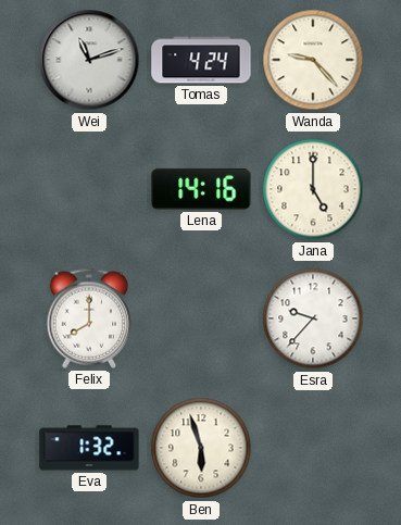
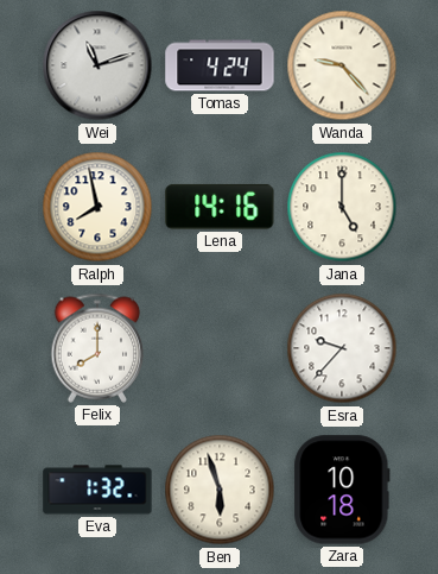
Ralph: none -> 7:58 (97, 207)
Zara: none -> 10:18 (342, 490)
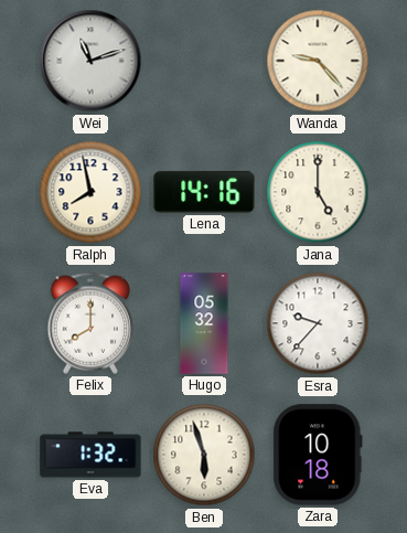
Tomas: 4:24 -> none (220, 65)
Hugo: none -> 05:32 (204, 323)
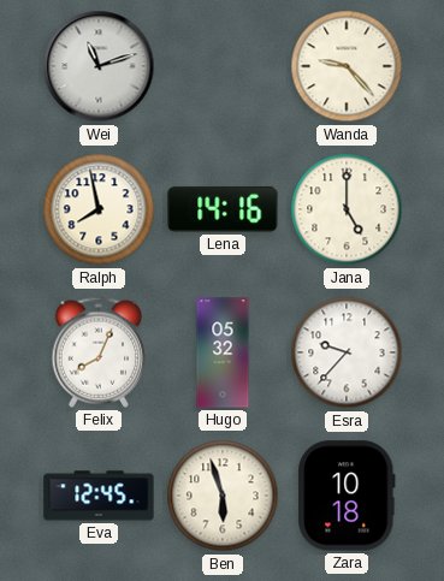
Felix: 8:00 -> 8:04 (99, 352)
Eva: 1:32 -> 12:45 (99, 496)
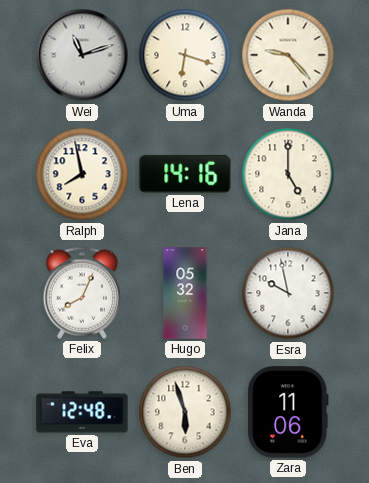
Uma: none -> 6:18 (185, 55)
Esra: 9:37 -> 9:58 (288, 293)
Eva: 12:45 -> 12:48 (82, 412)
Zara: 10:18 -> 11:06 (288, 412)
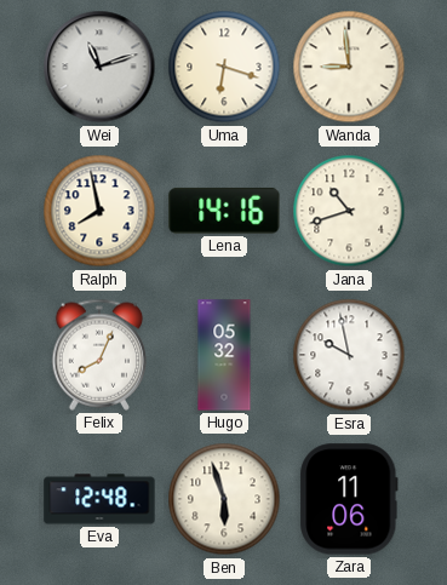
Wanda: 9:23 -> 8:59 (349, 67)
Jana: 5:00 -> 10:42 (349, 211)
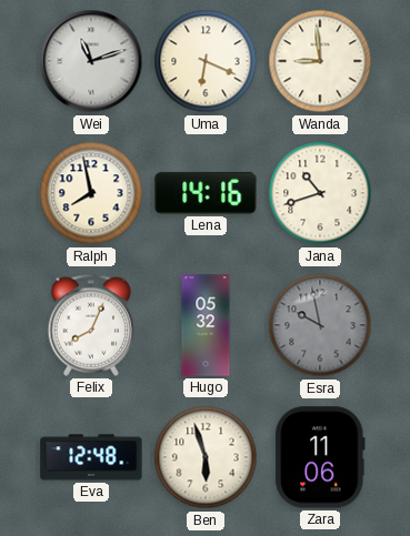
Uma: 6:18 -> 6:19 (206, 61)
Esra dial: white -> grey (320, 325)
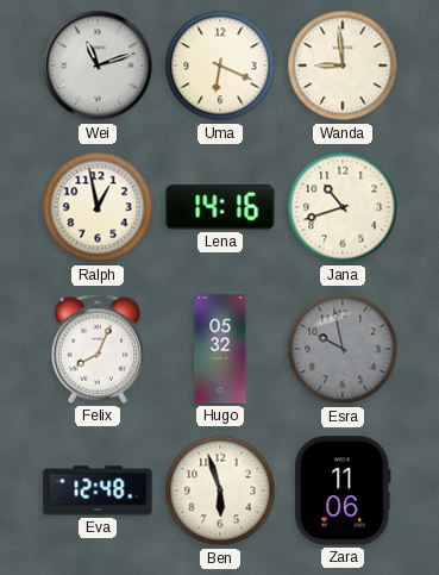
Ralph: 7:58 -> 12:58 (98, 207)
